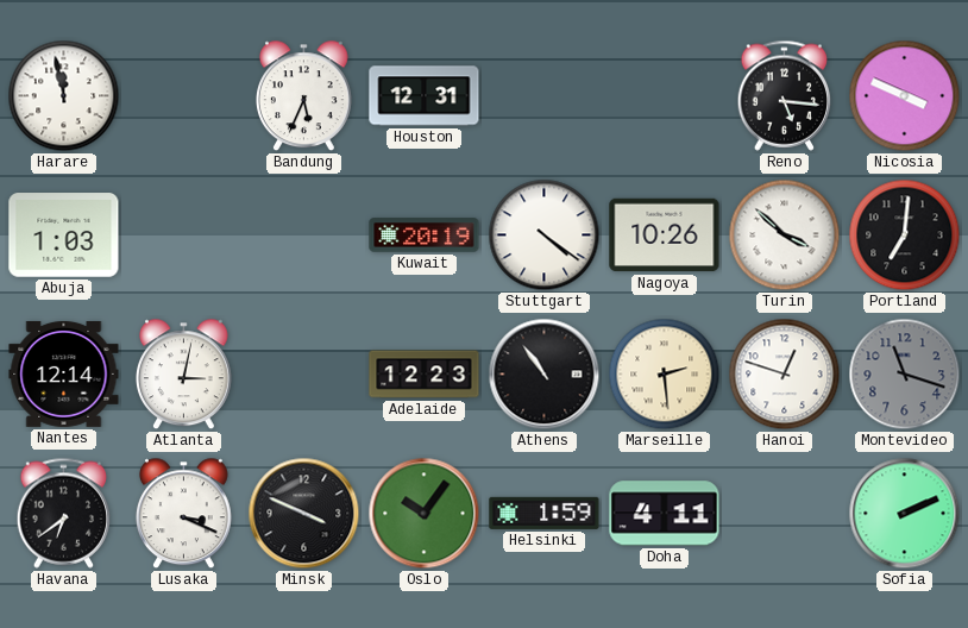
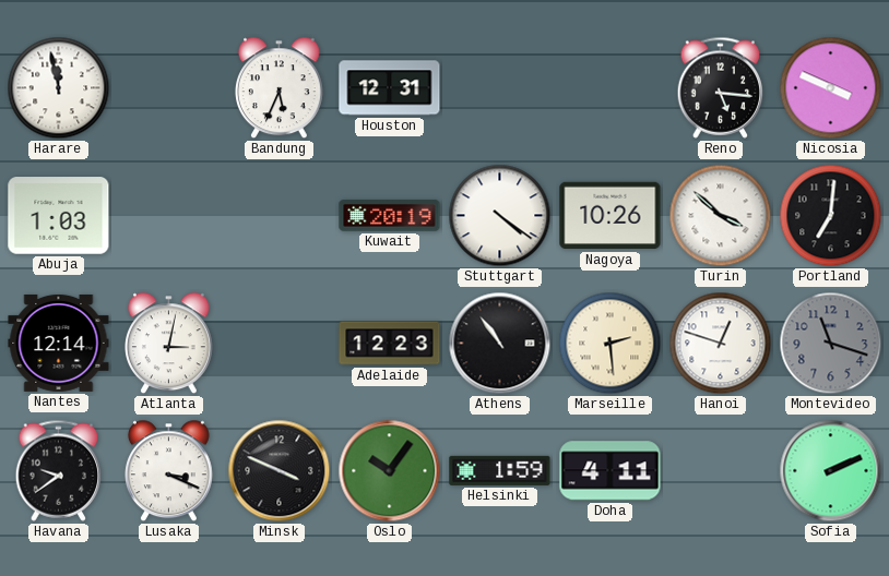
Havana: 6:39 -> 9:39 (59, 470)
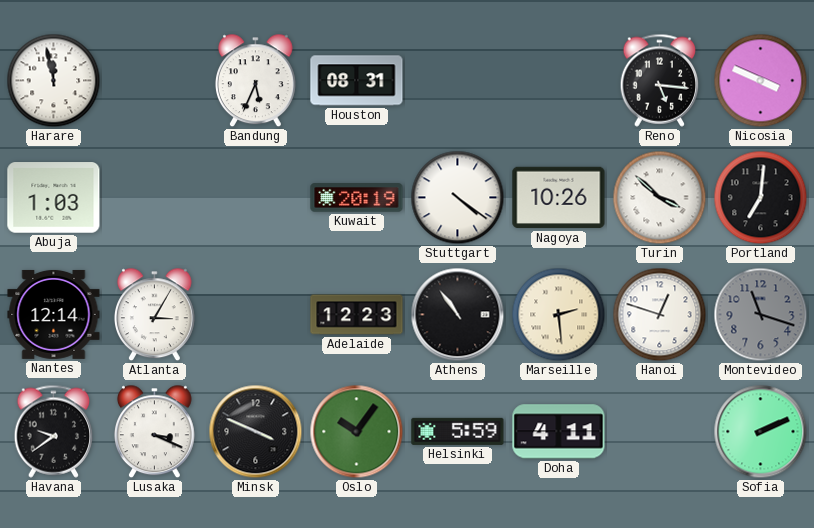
Houston: 12:31 -> 08:31 (357, 81)
Atlanta: 3:02 -> 3:05 (154, 315)
Helsinki: 1:59 -> 5:59 (458, 431)
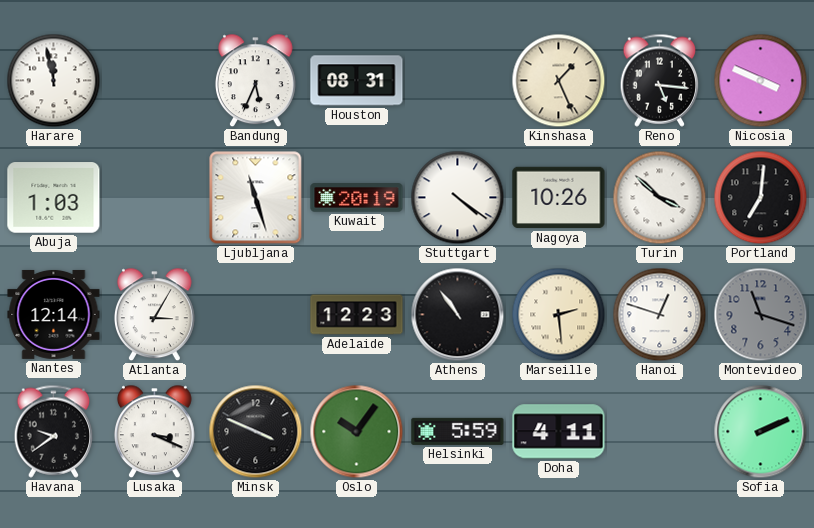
Kinshasa: none -> 1:26 (559, 81)
Ljubljana: none -> 11:27 (256, 198)
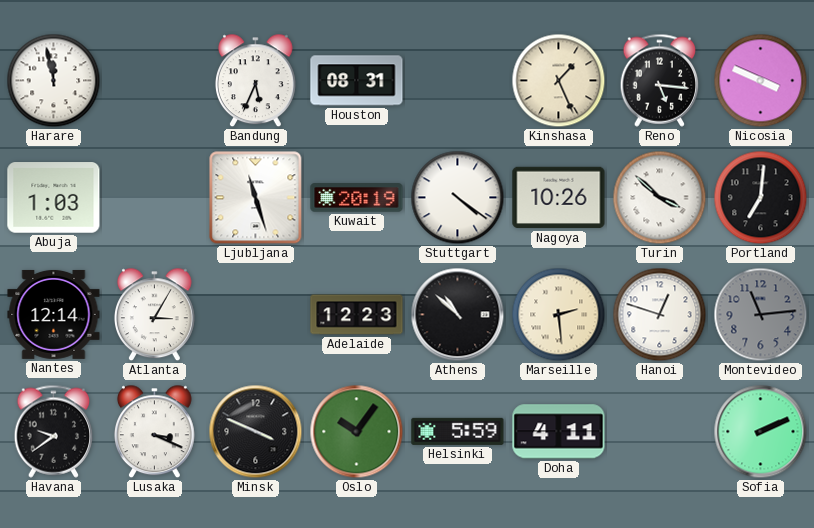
Athens: 10:54 -> 10:52 (458, 315)
Montevideo: 11:18 -> 11:14 (761, 315)
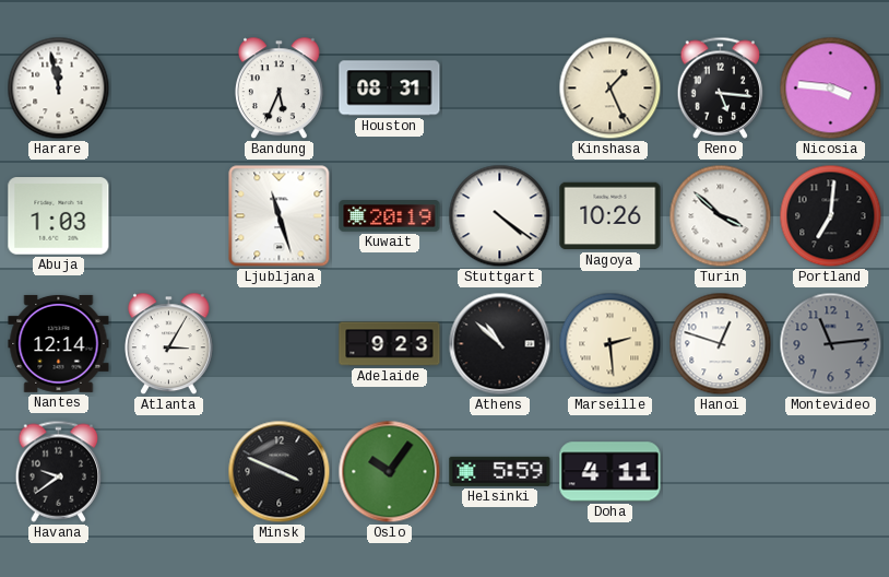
Nicosia: 3:49 -> 3:46 (831, 89)
Adelaide: 12:23 -> 9:23 (390, 344)
Lusaka: 3:19 -> none (154, 432)
Sofia: 2:11 -> none (761, 432)
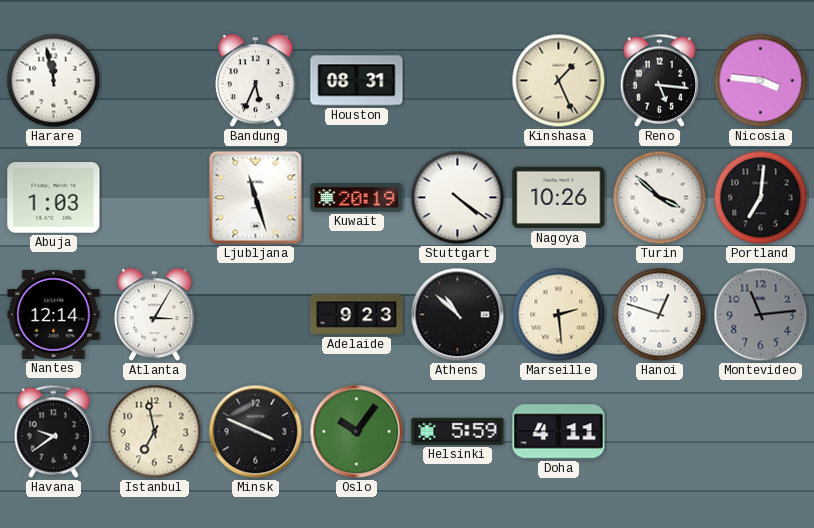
Istanbul: none -> 6:58 (155, 432)
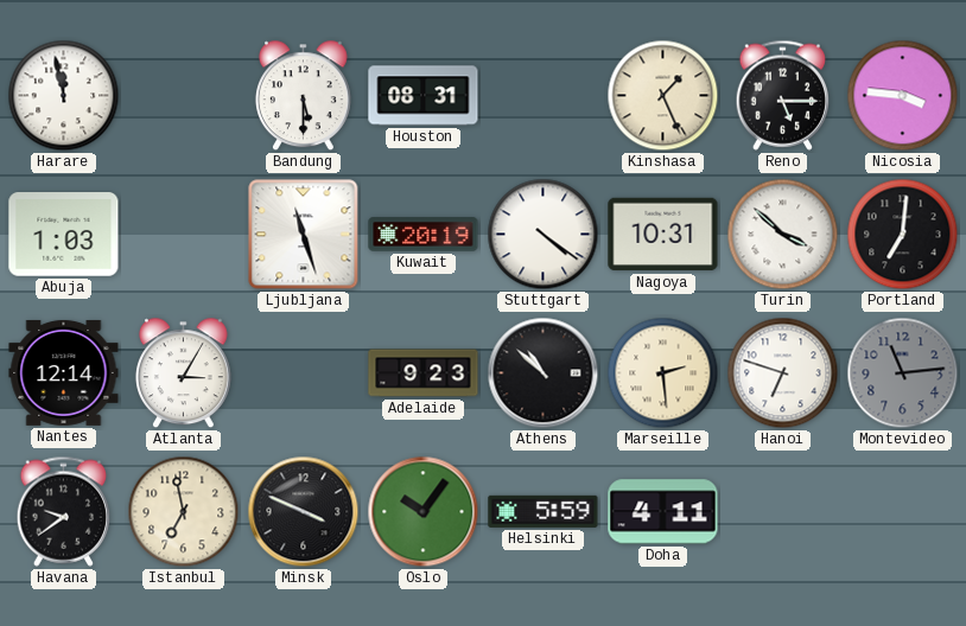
Bandung: 5:34 -> 5:30 (303, 96)
Reno: 5:16 -> 5:15 (783, 95)
Nagoya: 10:26 -> 10:31 (663, 235)
Hanoi: 12:48 -> 6:48 (783, 373)
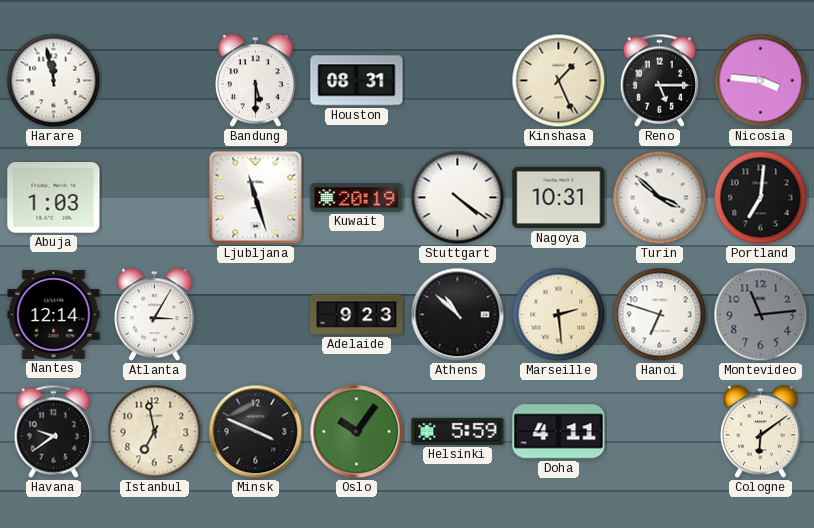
Cologne: none -> 6:09 (760, 432)
